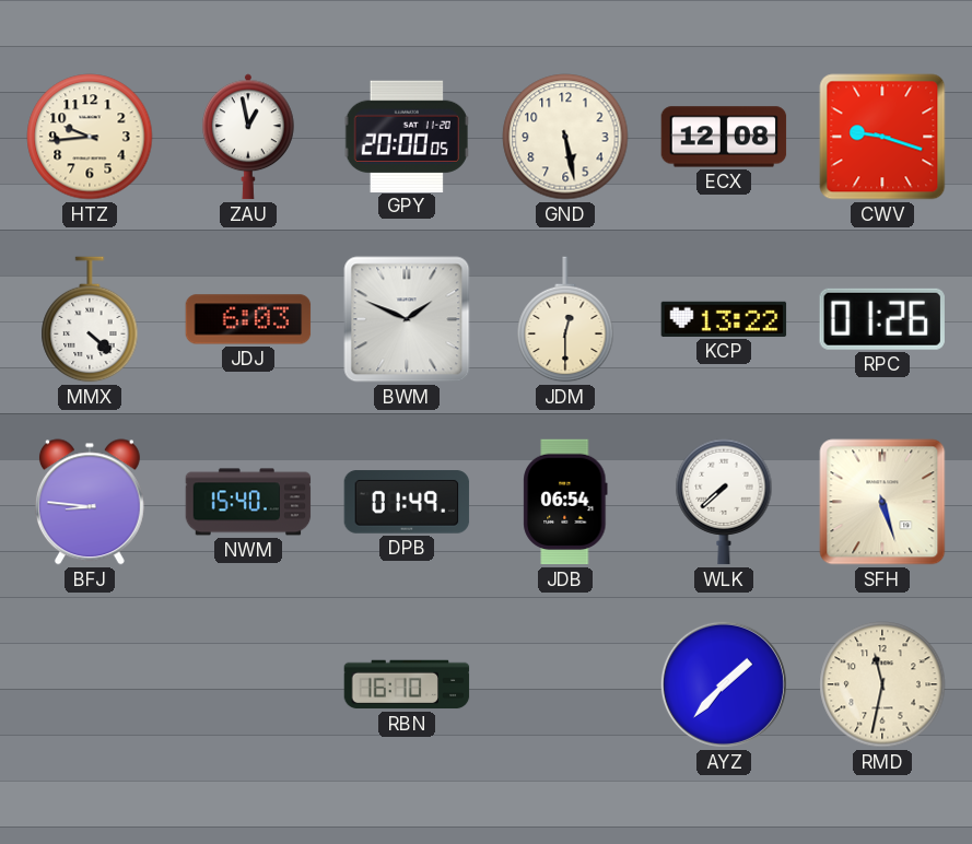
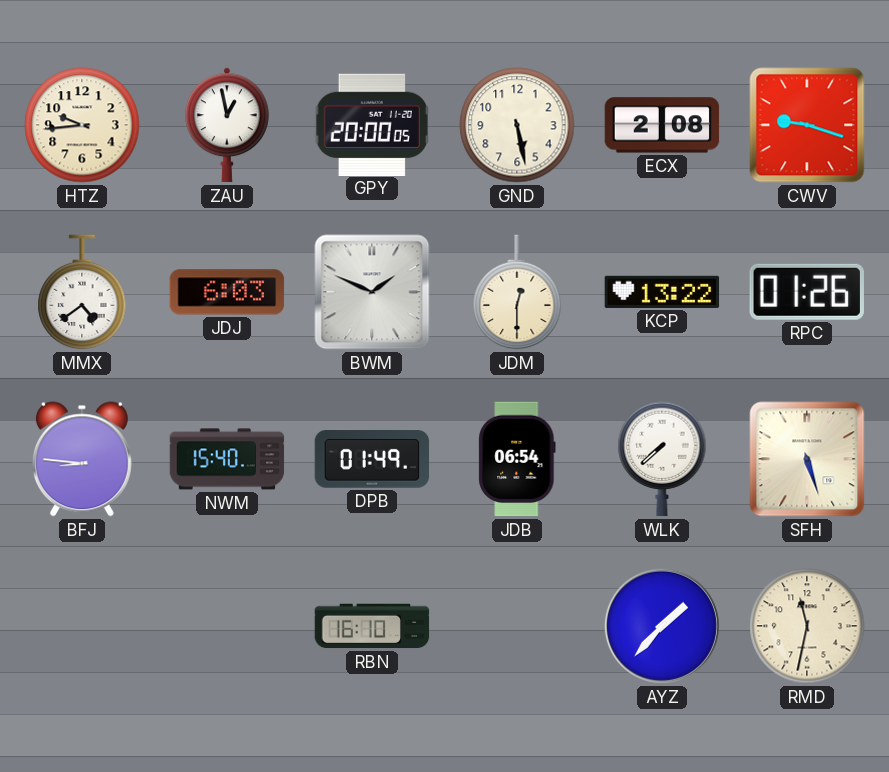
ECX: 12:08 -> 2:08 (662, 125)
MMX: 4:22 -> 4:39 (82, 292)
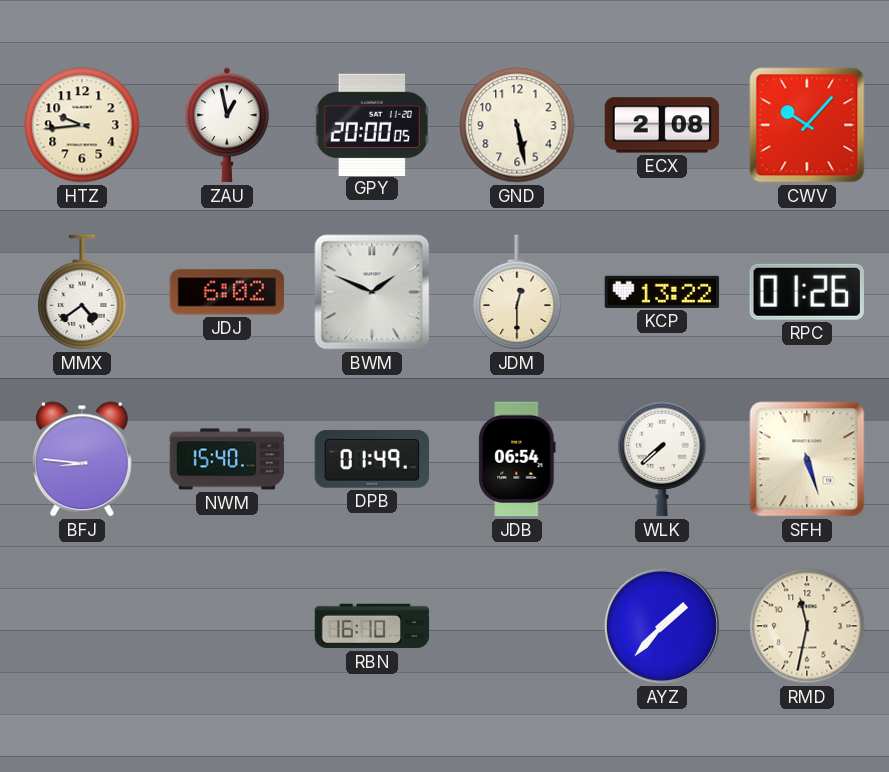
CWV: 9:18 -> 10:07 (807, 125)
JDJ: 6:03 -> 6:02 (227, 292)
